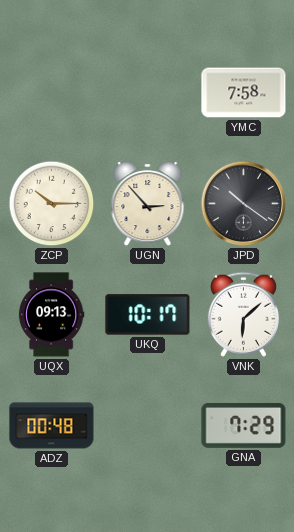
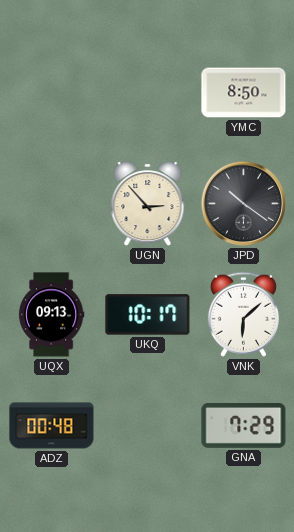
YMC: 7:58 -> 8:50 (244, 93)
ZCP: 10:15 -> none (52, 204)
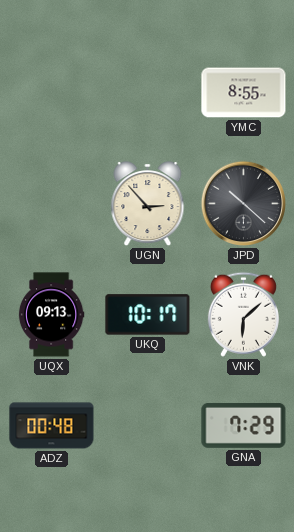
YMC: 8:50 -> 8:55 (244, 93)
JPD: 10:21 -> 10:22 (244, 204)
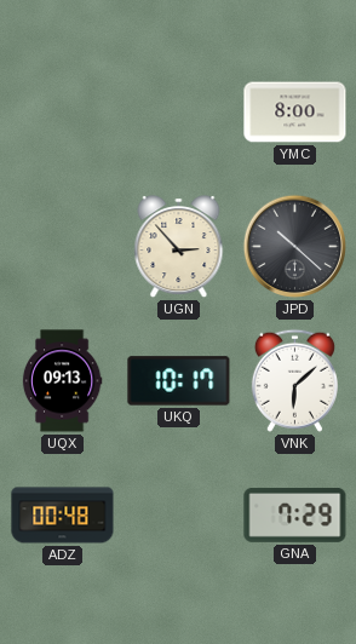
YMC: 8:55 -> 8:00 (295, 113)
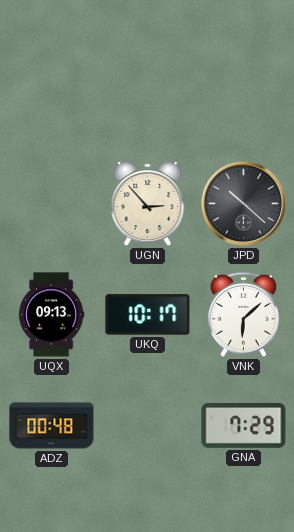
YMC: 8:00 -> none (295, 113)
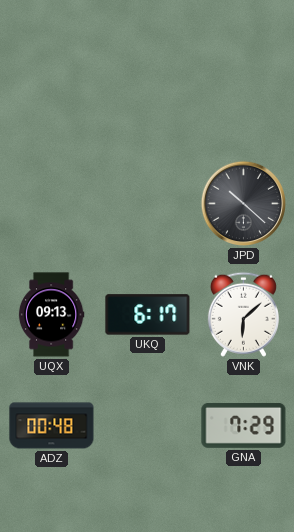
UGN: 2:53 -> none (148, 205)
UKQ: 10:17 -> 6:17 (148, 315)
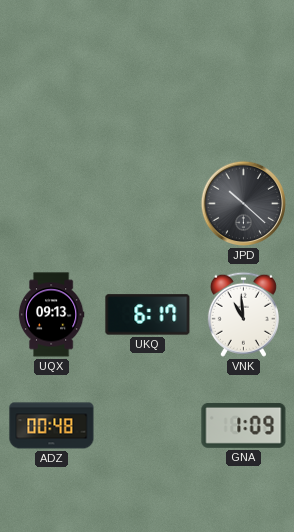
VNK: 6:08 -> 10:59 (243, 314)
GNA: 7:29 -> 1:09 (244, 425)
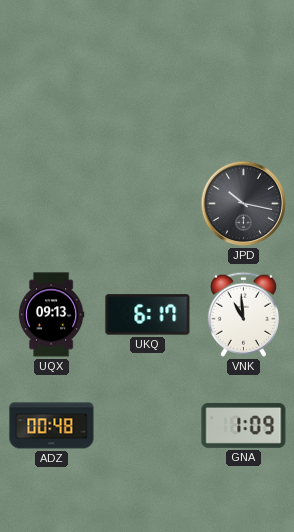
JPD: 10:22 -> 10:17 (244, 204)
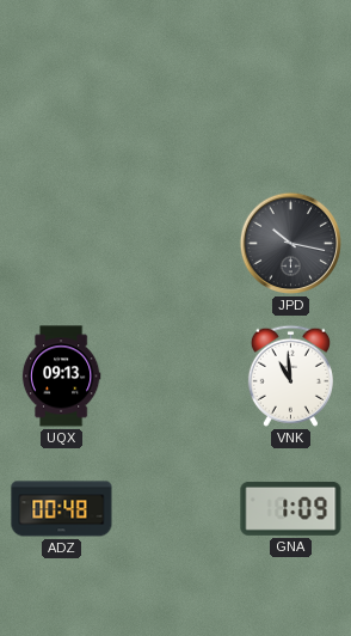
UKQ: 6:17 -> none (148, 315)
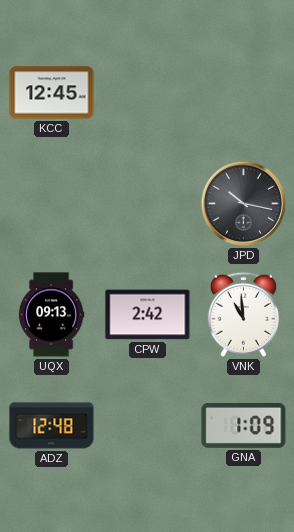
KCC: none -> 12:45 (52, 93)
CPW: none -> 2:42 (148, 315)
ADZ: 00:48 -> 12:48 (52, 426)
